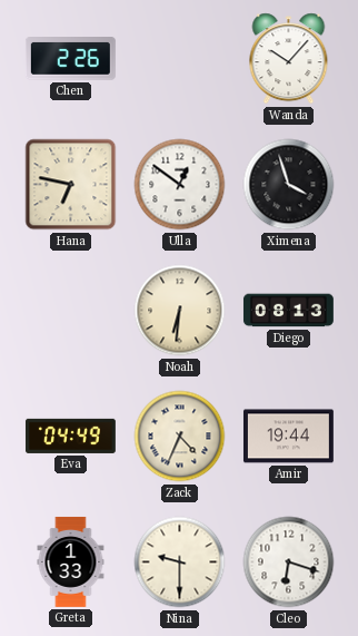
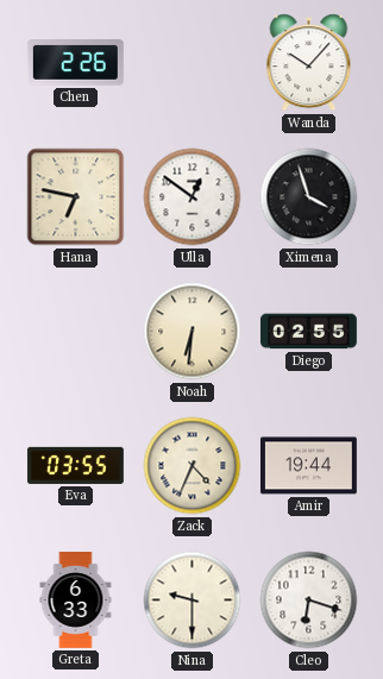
Diego: 08:13 -> 02:55 (308, 332)
Eva: 04:49 -> 03:55 (75, 465)
Greta: 1:33 -> 6:33 (76, 599)
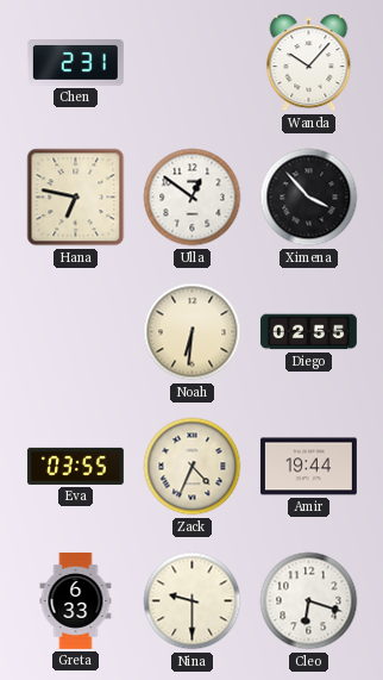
Chen: 2:26 -> 2:31 (75, 63)
Ximena: 3:57 -> 3:53 (309, 198)
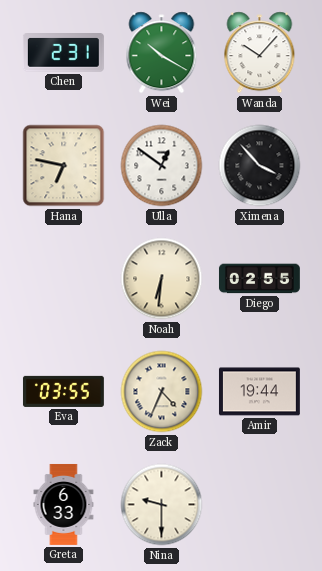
Wei: none -> 10:20 (162, 53)
Cleo: 6:18 -> none (309, 601)
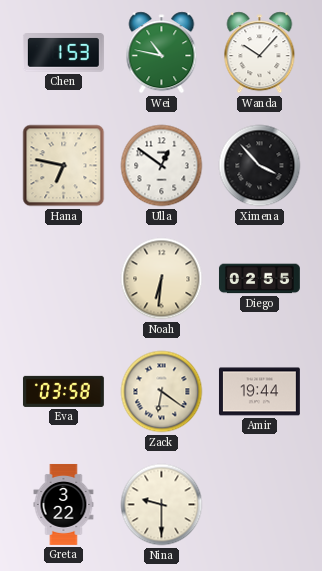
Chen: 2:31 -> 1:53 (63, 53)
Wei: 10:20 -> 10:47 (162, 53)
Eva: 03:55 -> 03:58 (63, 391)
Zack: 4:34 -> 6:21 (162, 392)
Greta: 6:33 -> 3:22 (64, 504)
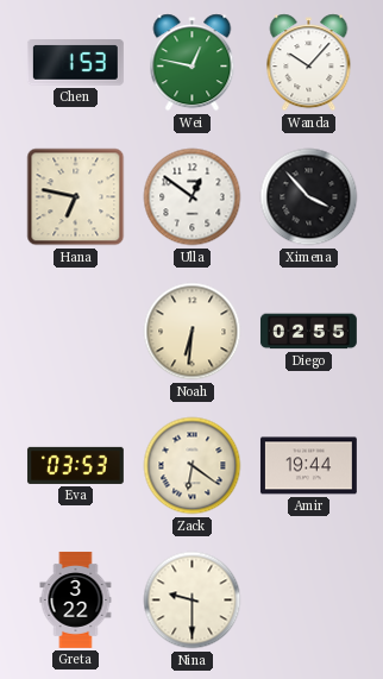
Wei: 10:47 -> 12:47 (193, 63)
Eva: 03:58 -> 03:53 (75, 465)
